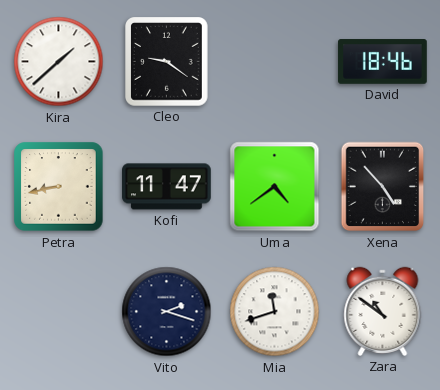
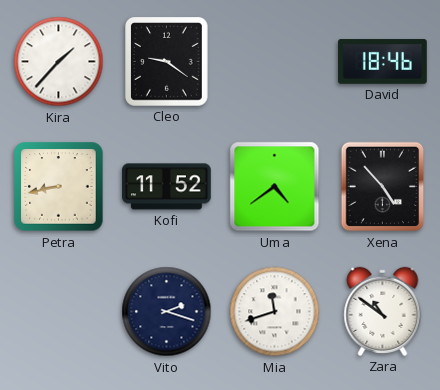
Kira: 1:38 -> 1:37 (59, 62)
Kofi: 11:47 -> 11:52 (167, 187)
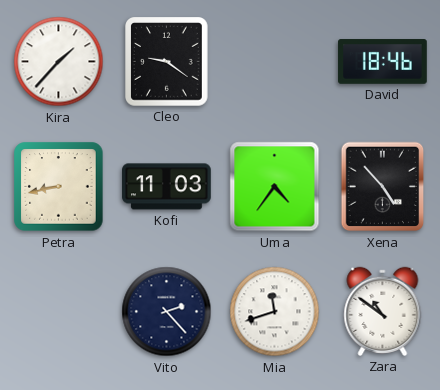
Kofi: 11:52 -> 11:03 (167, 187)
Uma: 4:39 -> 4:36 (275, 187)
Vito: 2:18 -> 2:23 (167, 312)
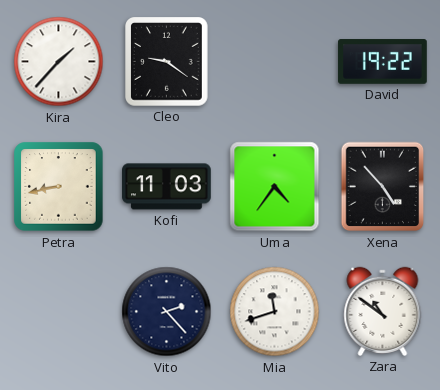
David: 18:46 -> 19:22 (383, 62)
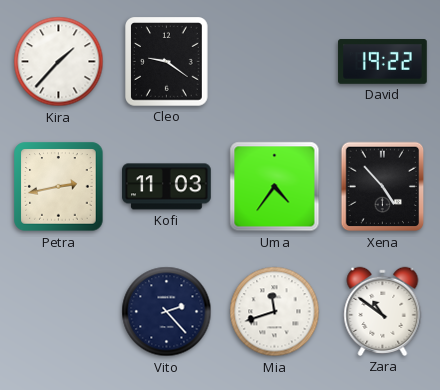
Petra: 8:43 -> 2:43 (59, 187)
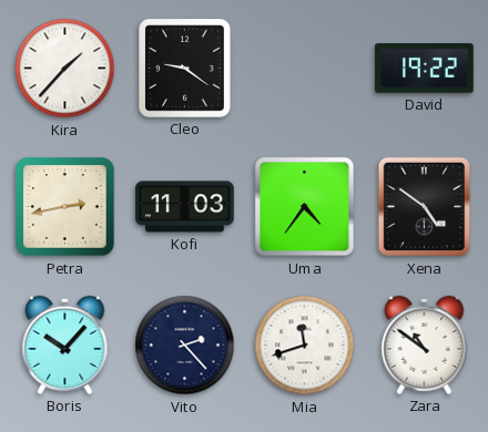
Xena: 4:53 -> 4:51 (425, 207)
Boris: none -> 10:07 (65, 344)
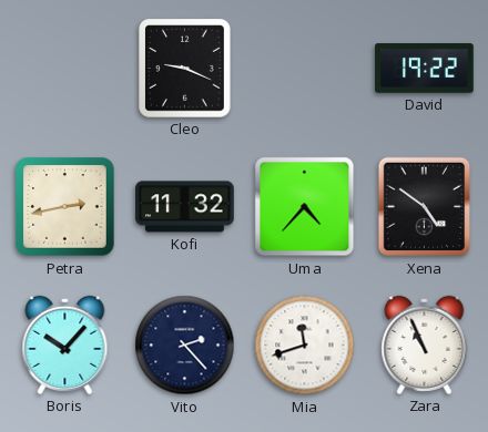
Kira: 1:37 -> none (65, 69)
Cleo: 9:21 -> 9:19 (185, 69)
Kofi: 11:03 -> 11:32 (185, 207)
Uma: 4:36 -> 4:37 (305, 207)
Zara: 10:51 -> 10:56 (425, 344)
